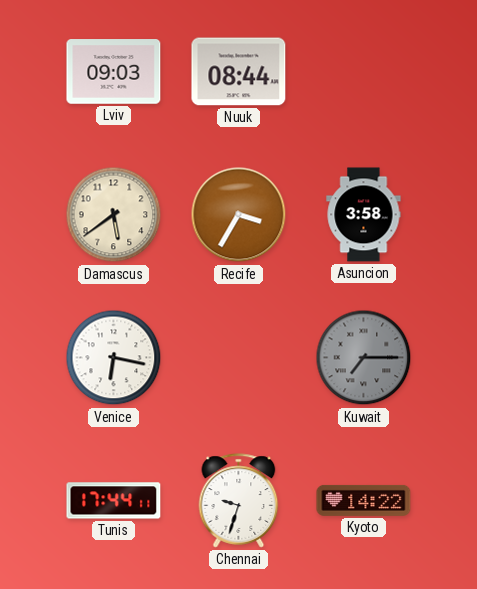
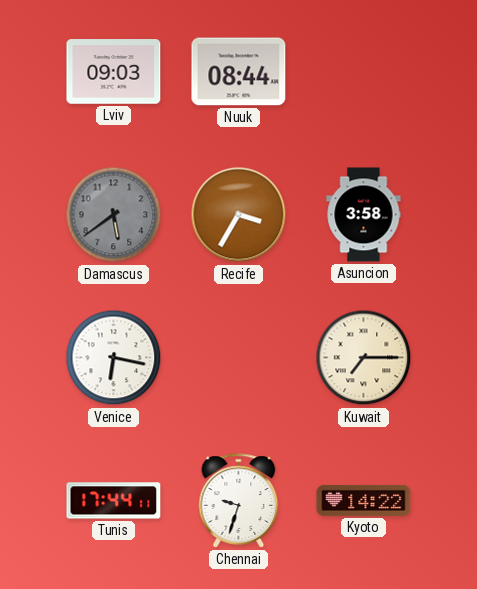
Damascus dial: cream -> grey (114, 215)
Kuwait dial: grey -> cream (364, 358)
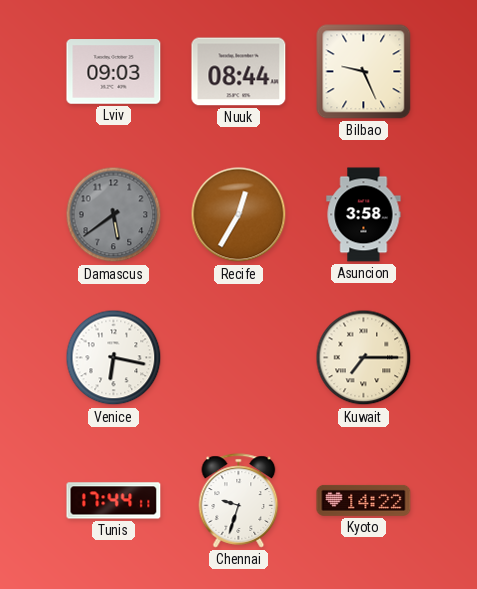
Bilbao: none -> 9:26 (364, 72)
Recife: 3:35 -> 12:35 (239, 215)
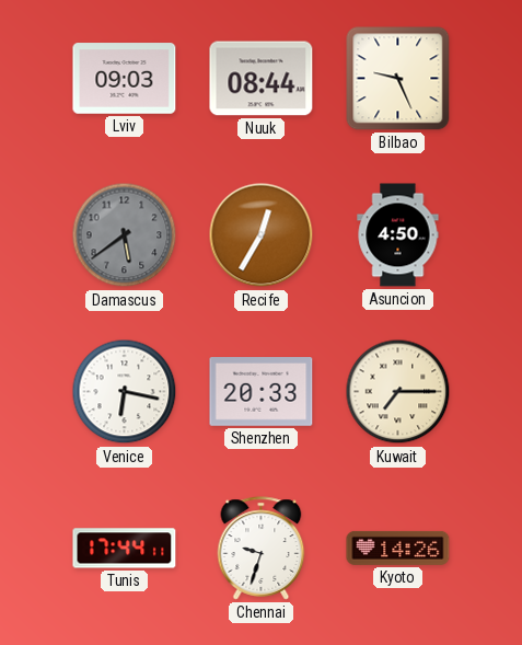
Asuncion: 3:58 -> 4:50 (398, 235)
Shenzhen: none -> 20:33 (262, 392)
Kyoto: 14:22 -> 14:26 (398, 548)
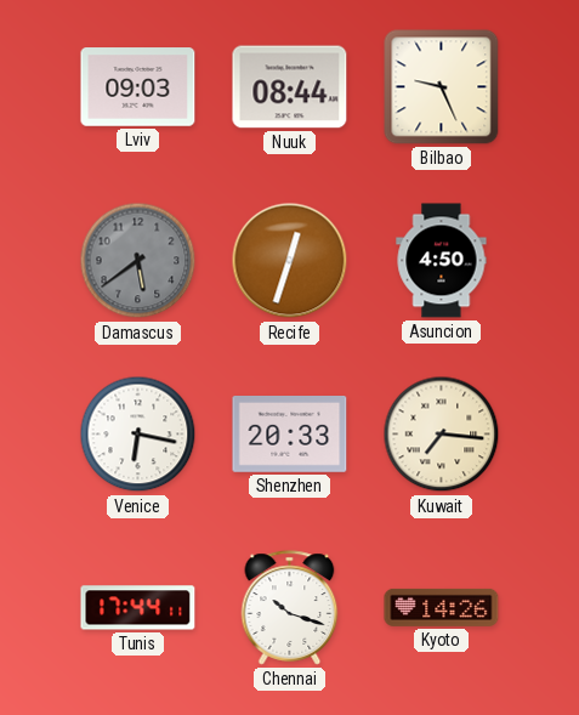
Recife: 12:35 -> 12:33 (290, 261)
Kuwait: 7:15 -> 7:16 (442, 435)
Chennai: 9:33 -> 10:18 (290, 608)
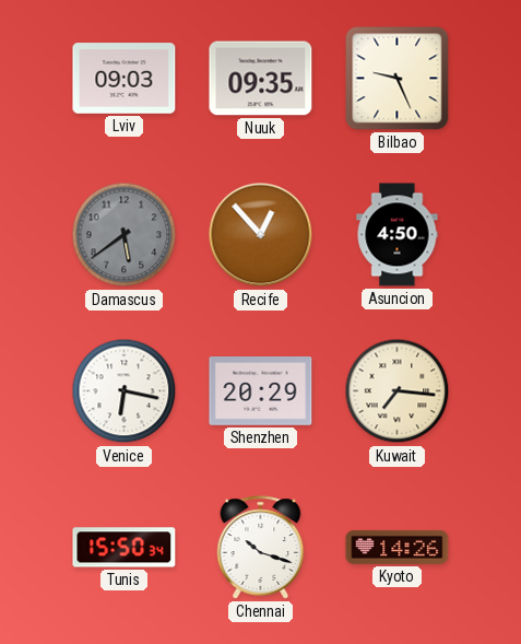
Nuuk: 08:44 -> 09:35 (261, 79)
Recife: 12:33 -> 12:53 (261, 235)
Shenzhen: 20:33 -> 20:29 (261, 391)
Tunis: 17:44 -> 15:50 (125, 548)
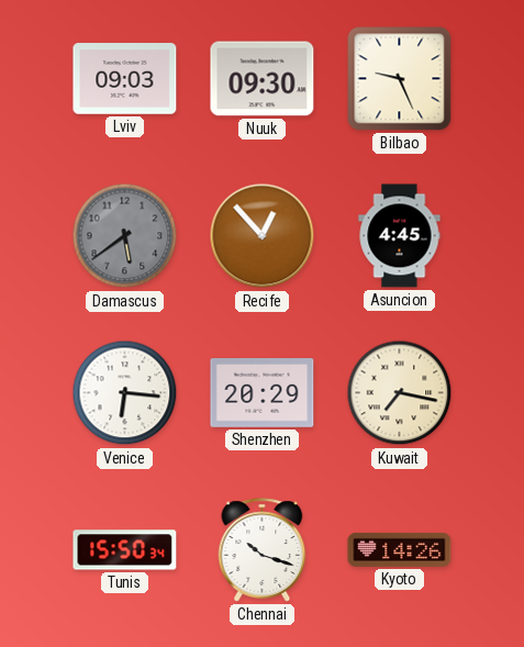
Nuuk: 09:35 -> 09:30 (263, 79)
Asuncion: 4:50 -> 4:45 (400, 236)
Venice: 6:17 -> 6:16 (125, 393)
Kuwait: 7:16 -> 7:17 (400, 393)
